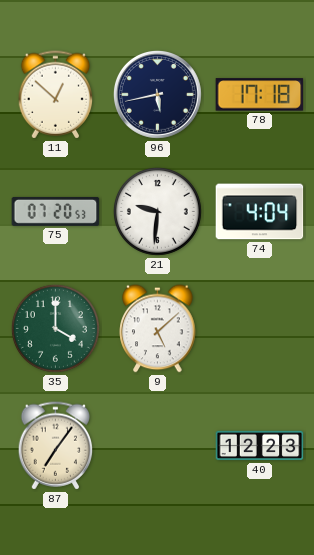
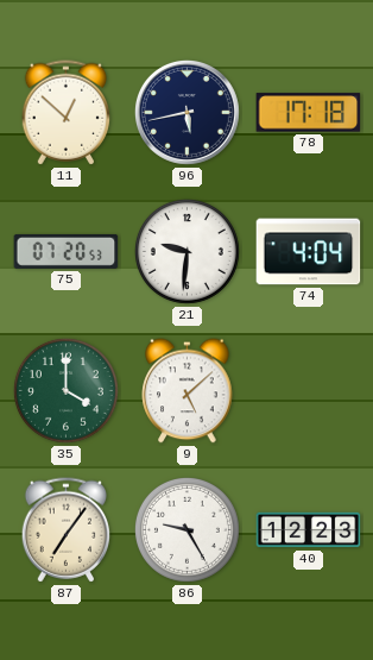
86: none -> 9:25 (186, 529)
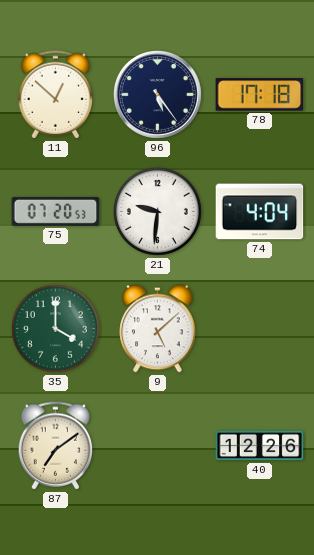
96: 5:43 -> 5:24 (157, 94)
87: 7:06 -> 7:09 (56, 446)
86: 9:25 -> none (186, 529)
40: 12:23 -> 12:26 (260, 446)
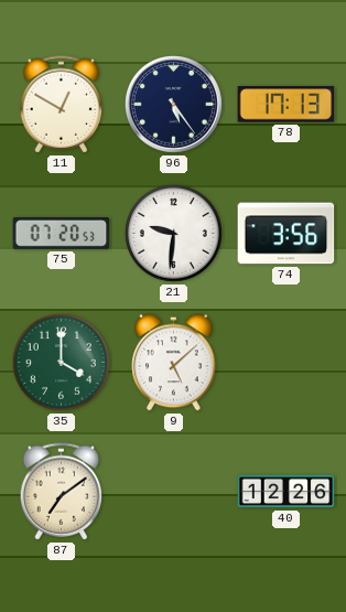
11: 12:52 -> 12:50 (62, 105)
78: 17:18 -> 17:13 (286, 105)
74: 4:04 -> 3:56 (286, 234)
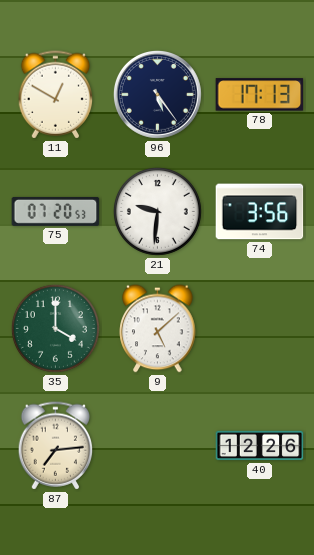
87: 7:09 -> 7:14 (56, 446)
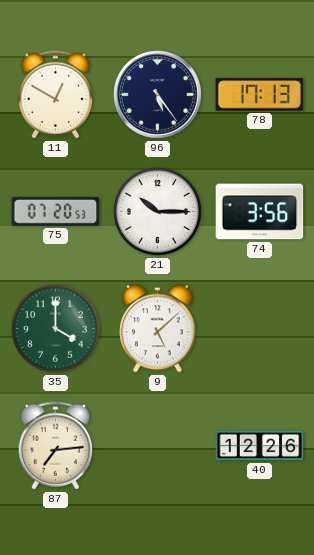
21: 9:31 -> 10:15 (157, 211)
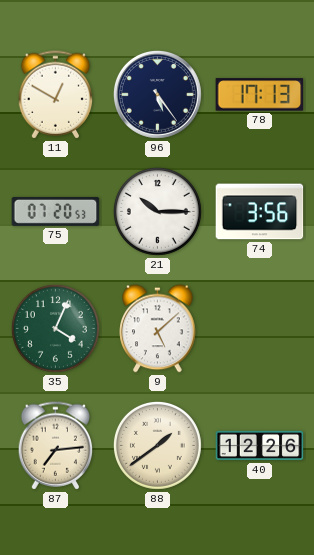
35: 4:00 -> 4:04 (55, 328)
88: none -> 1:39 (157, 445)
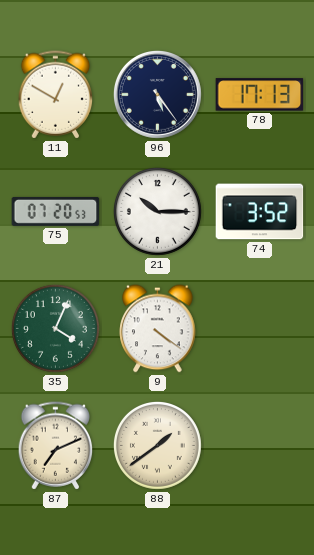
74: 3:56 -> 3:52 (260, 212)
9: 5:08 -> 4:21 (158, 329)
87: 7:14 -> 7:11 (56, 446)
40: 12:26 -> none (260, 446)
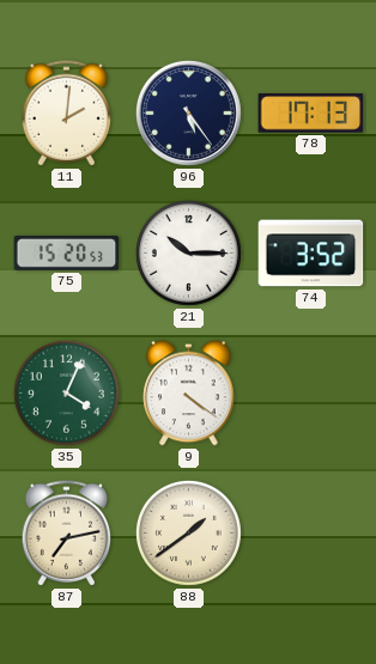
11: 12:50 -> 2:01 (67, 114)
75: 07:20 -> 15:20 (67, 252)
87: 7:11 -> 7:13 (67, 534)
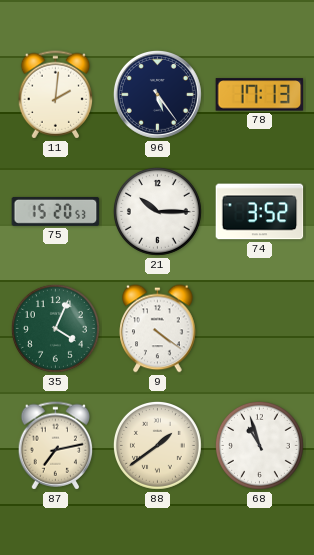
68: none -> 10:57 (259, 445)
